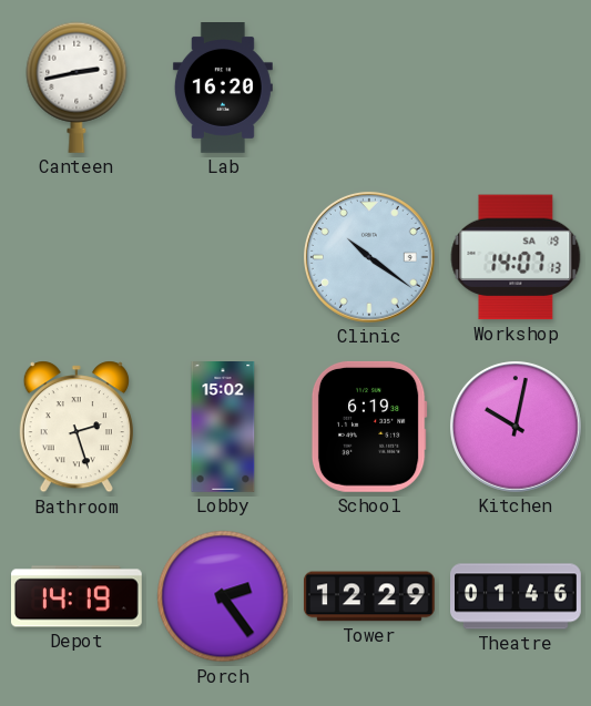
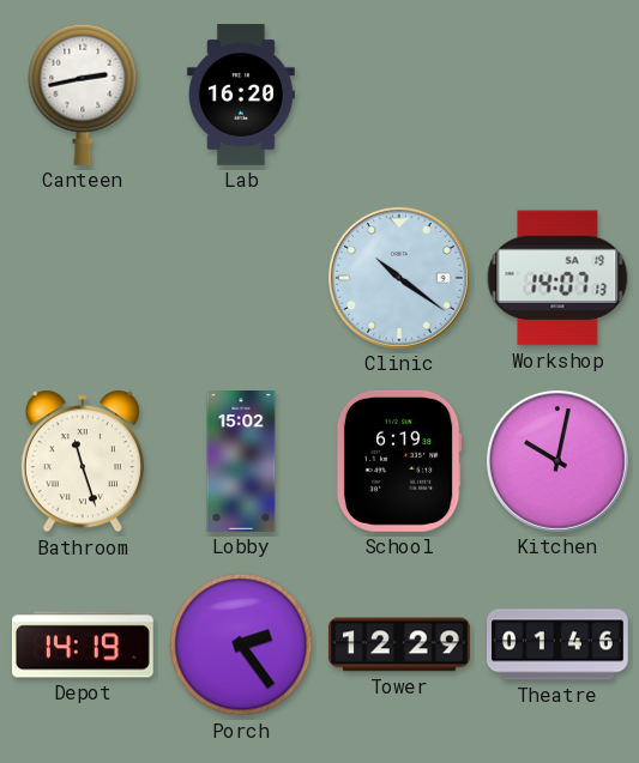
Bathroom: 2:27 -> 11:27 (83, 461)
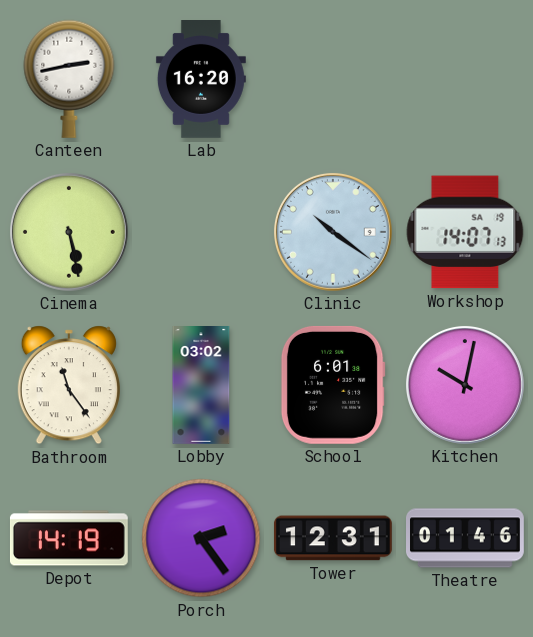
Cinema: none -> 5:28 (69, 232)
Bathroom: 11:27 -> 11:24 (69, 385)
Lobby: 15:02 -> 03:02 (201, 386)
School: 6:19 -> 6:01 (333, 385)
Tower: 12:29 -> 12:31 (333, 538)
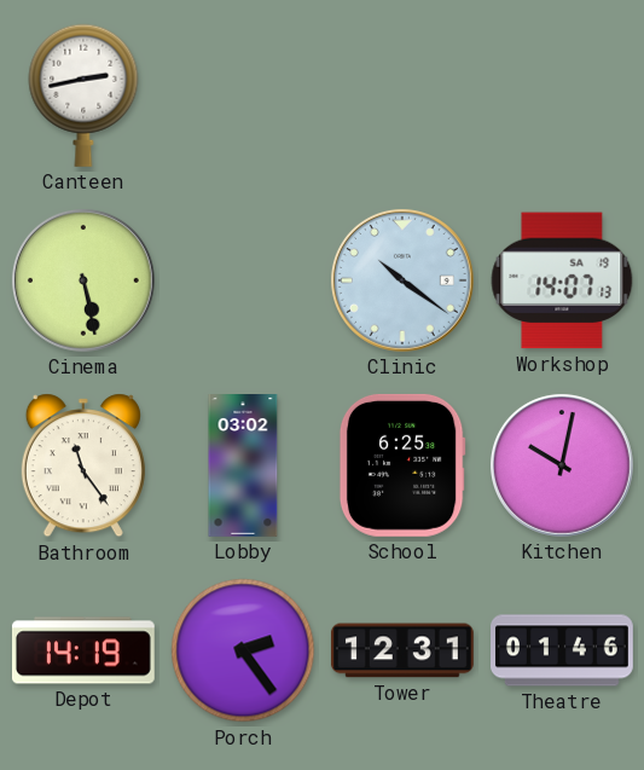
Lab: 16:20 -> none (201, 80)
School: 6:01 -> 6:25 (402, 465)
